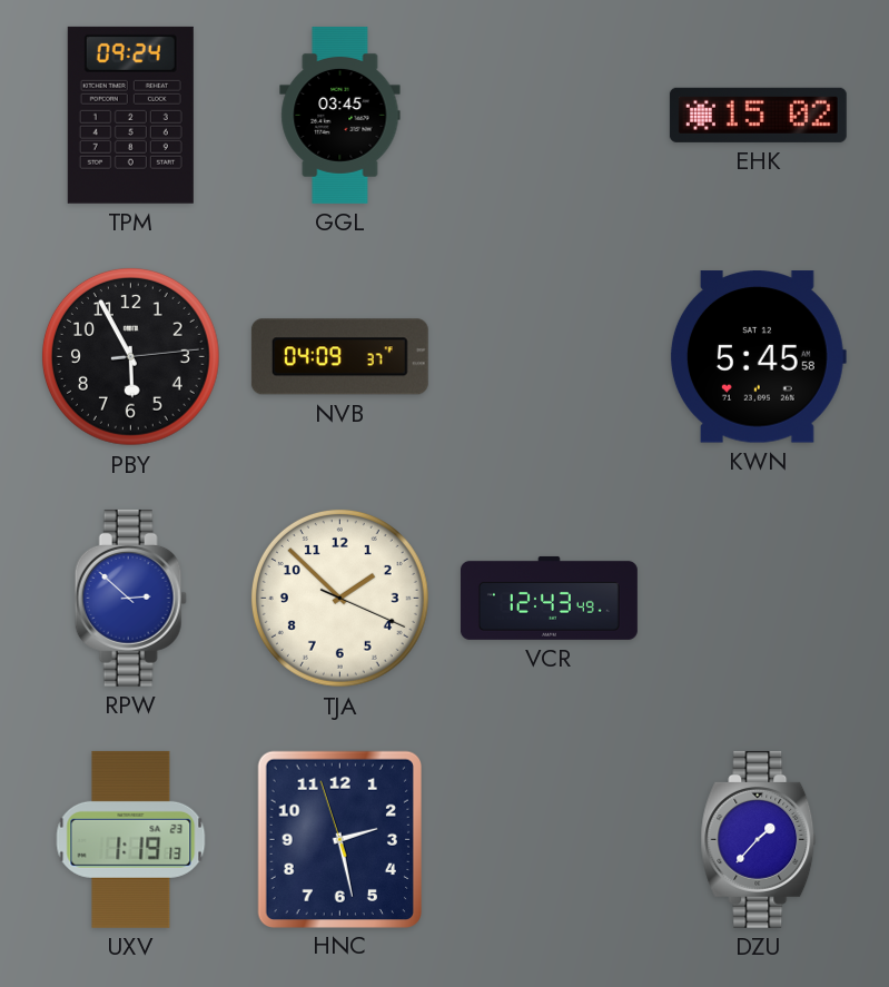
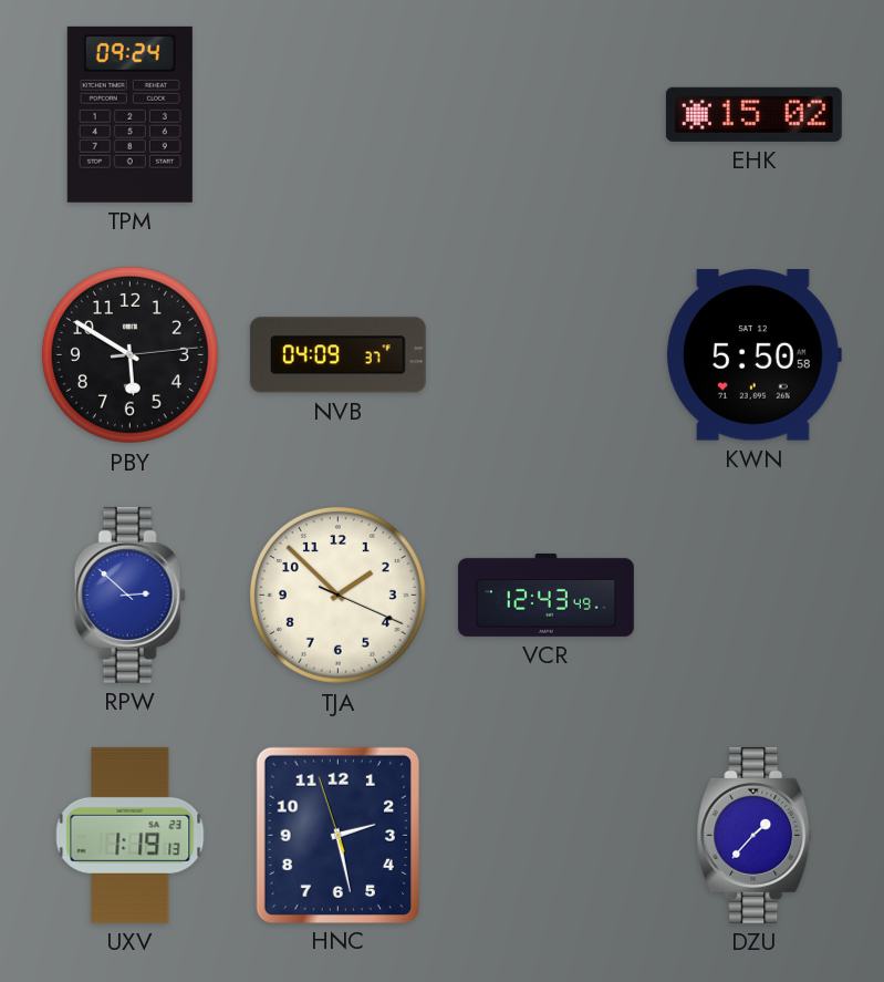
GGL: 03:45 -> none (340, 115)
PBY: 5:55 -> 5:50 (129, 354)
KWN: 5:45 -> 5:50 (753, 355)
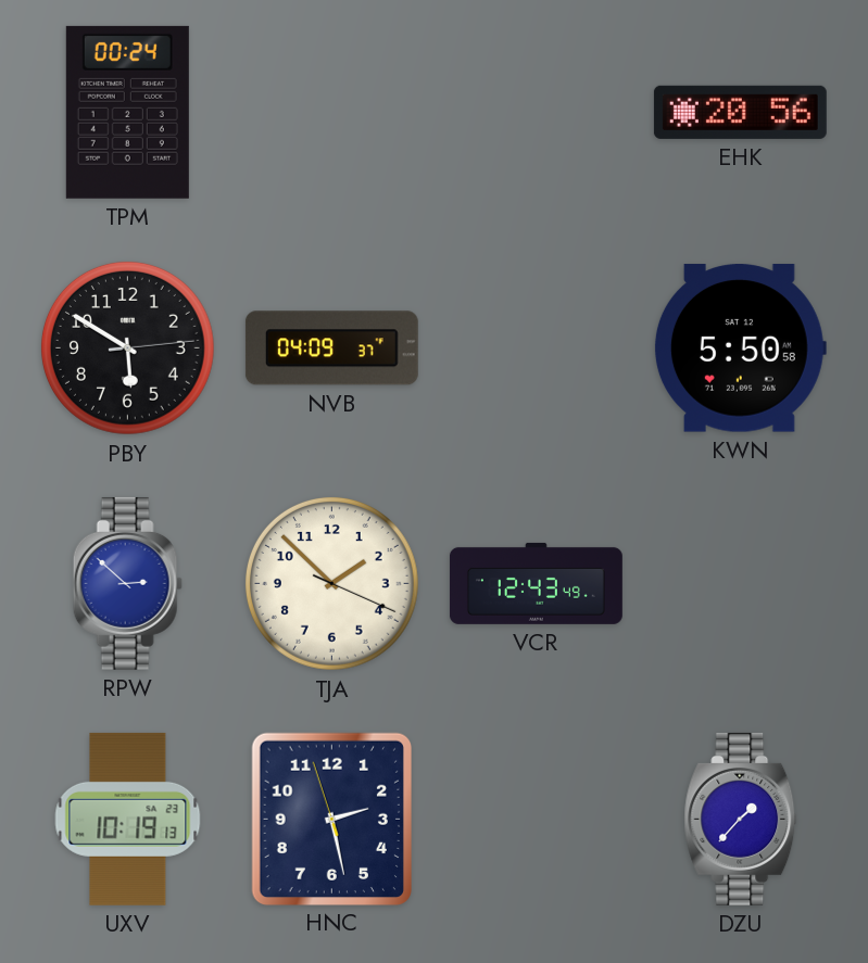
TPM: 09:24 -> 00:24 (127, 112)
EHK: 15:02 -> 20:56 (740, 112)
UXV: 1:19 -> 10:19 (128, 819)
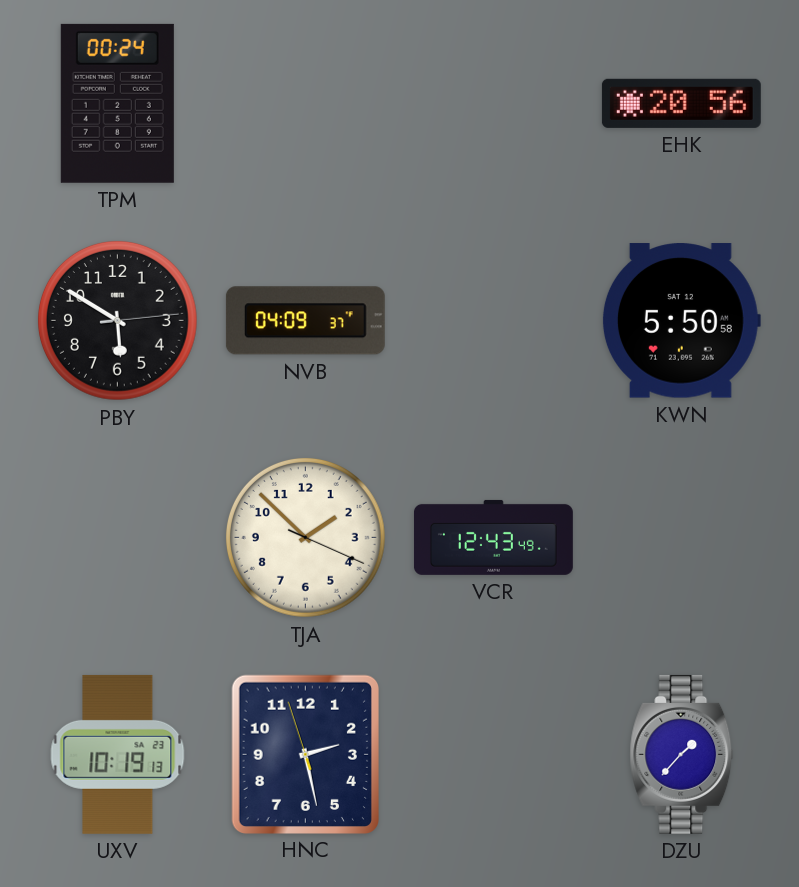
RPW: 2:52 -> none (127, 583)
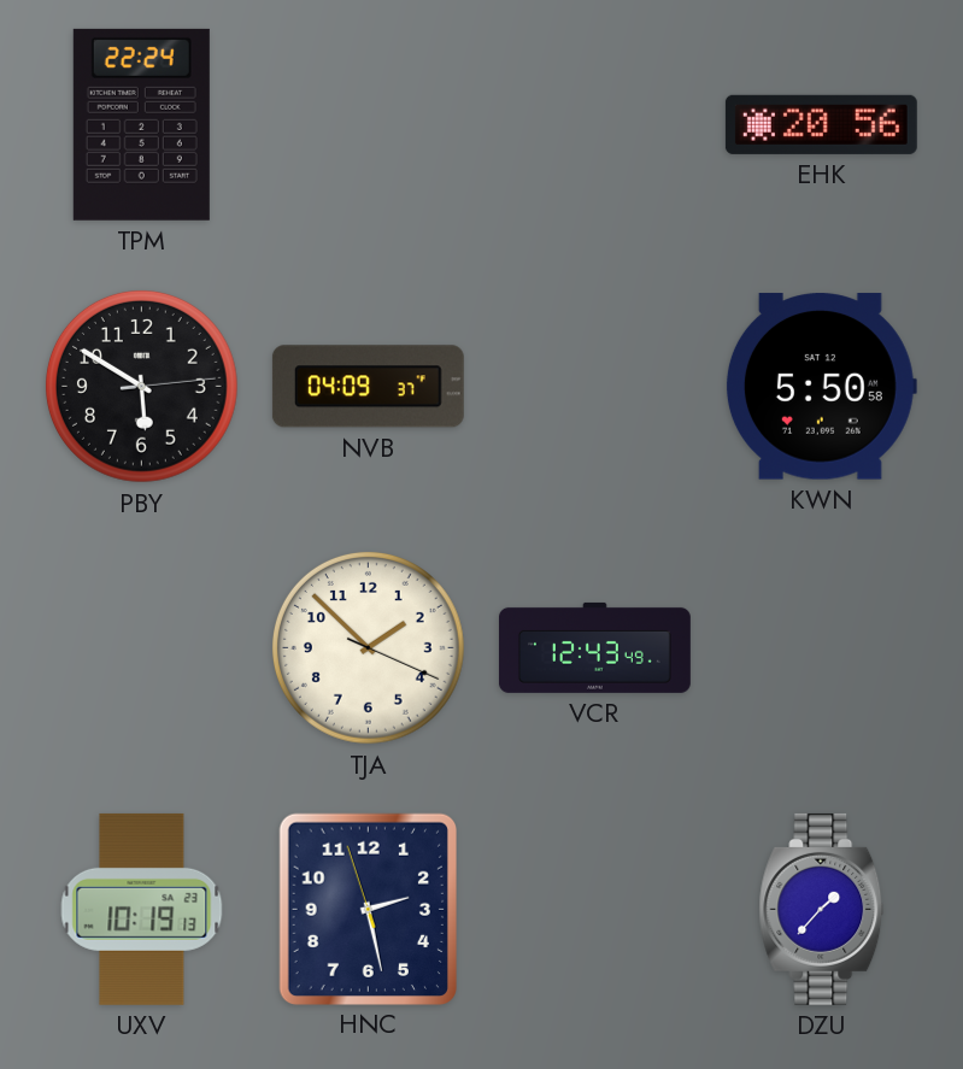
TPM: 00:24 -> 22:24 (141, 124)
